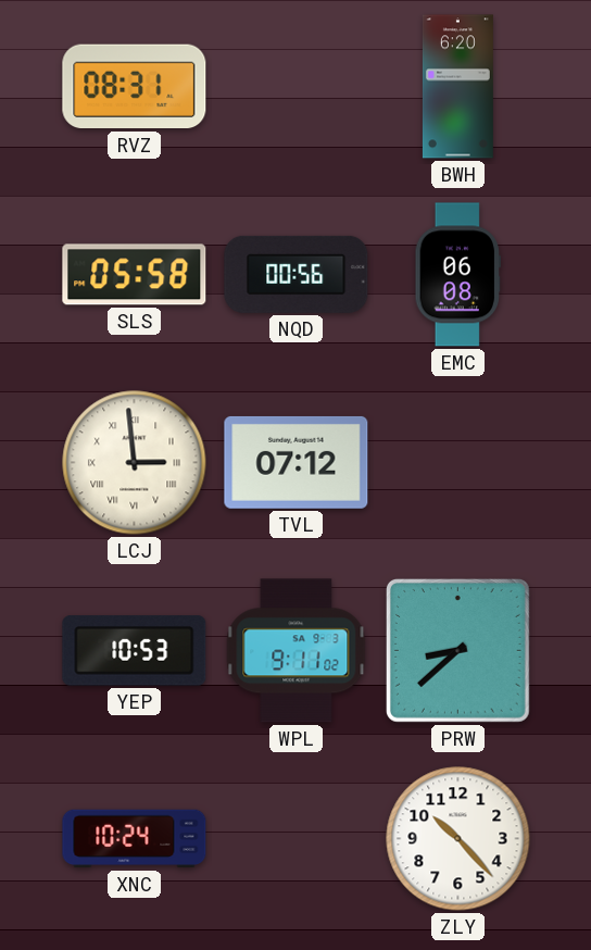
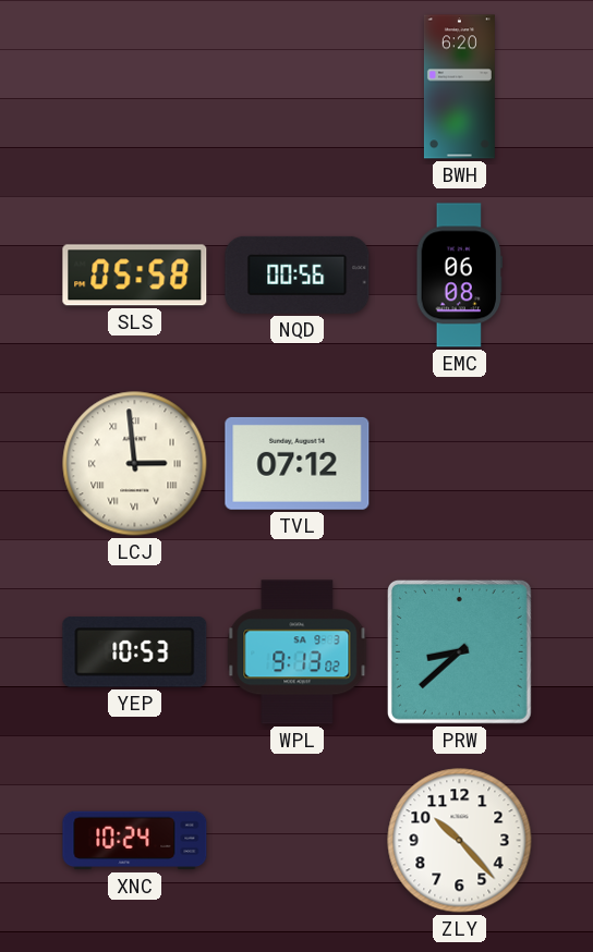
RVZ: 08:31 -> none (135, 87)
WPL: 9:11 -> 9:13 (298, 652)
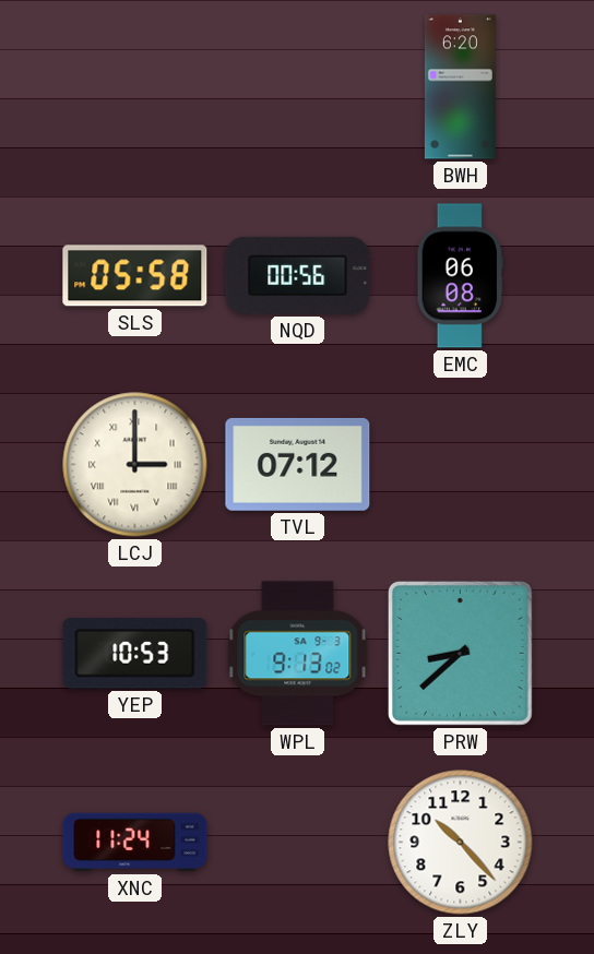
LCJ: 2:59 -> 3:00 (135, 465)
XNC: 10:24 -> 11:24 (135, 843)
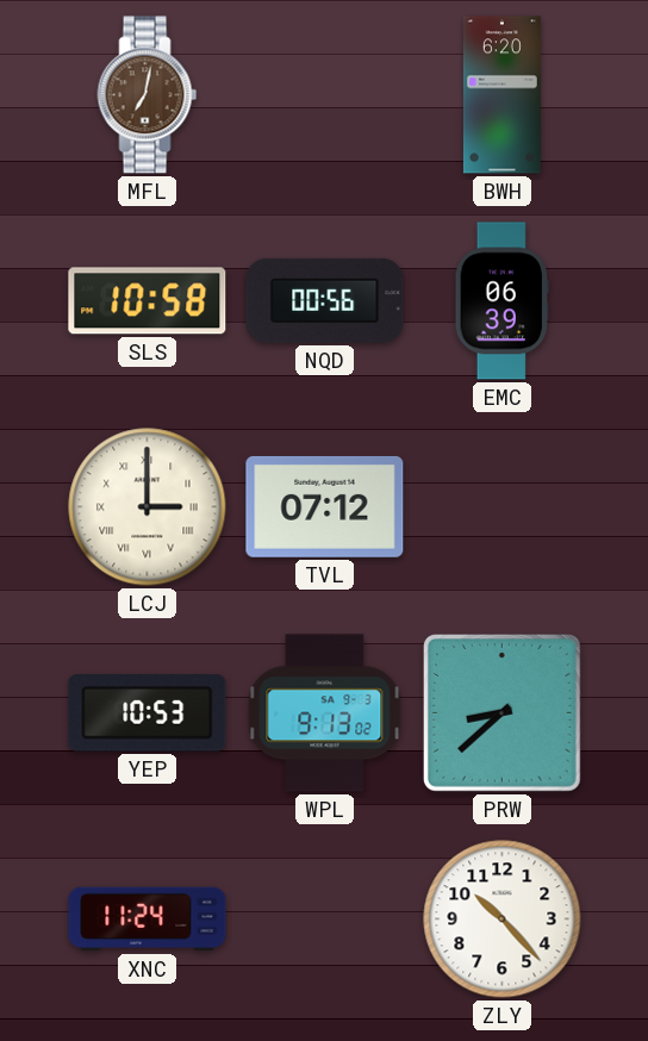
MFL: none -> 7:02 (148, 95)
SLS: 05:58 -> 10:58 (148, 301)
EMC: 06:08 -> 06:39 (503, 301)
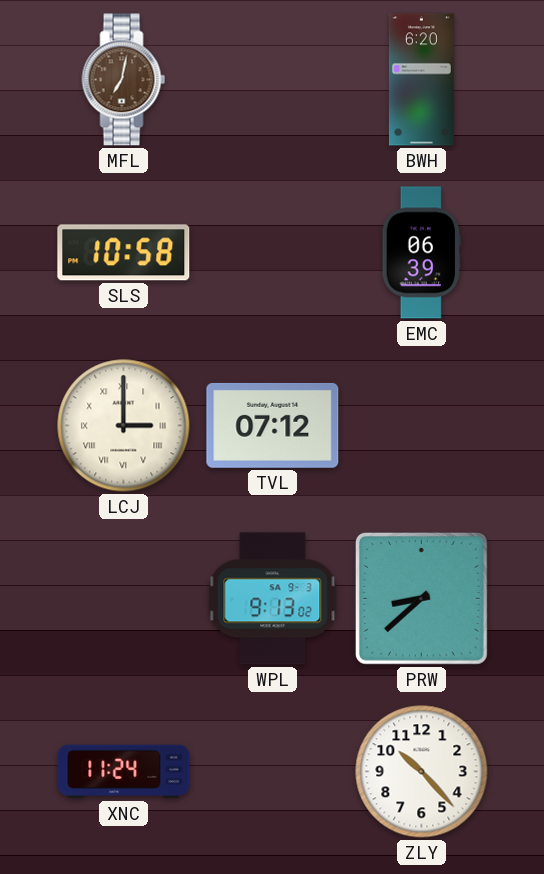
NQD: 00:56 -> none (325, 300)
YEP: 10:53 -> none (148, 713)
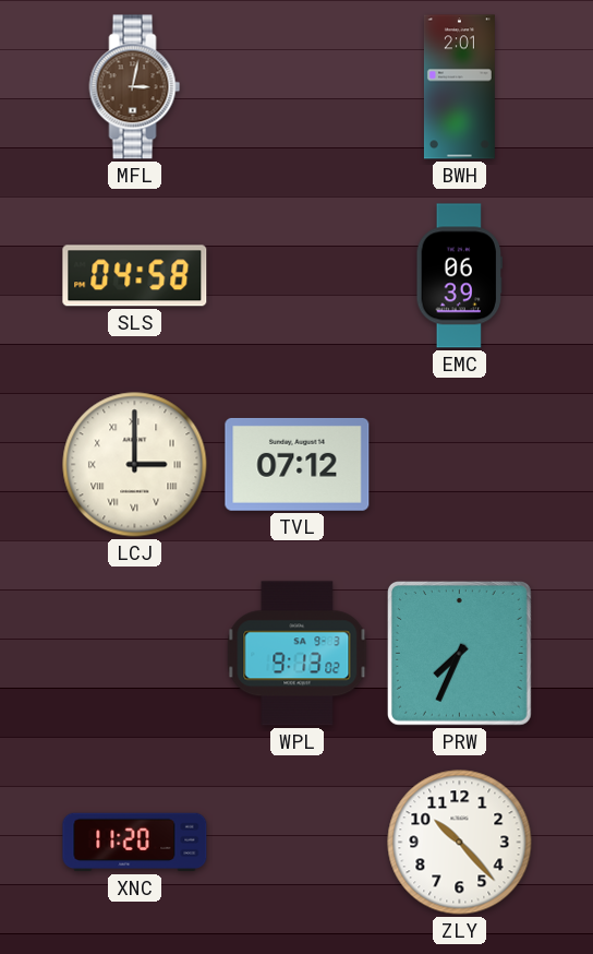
MFL: 7:02 -> 3:02 (135, 87)
BWH: 6:20 -> 2:01 (459, 87)
SLS: 10:58 -> 04:58 (135, 276)
PRW: 8:38 -> 7:34 (459, 653)
XNC: 11:24 -> 11:20 (135, 843)
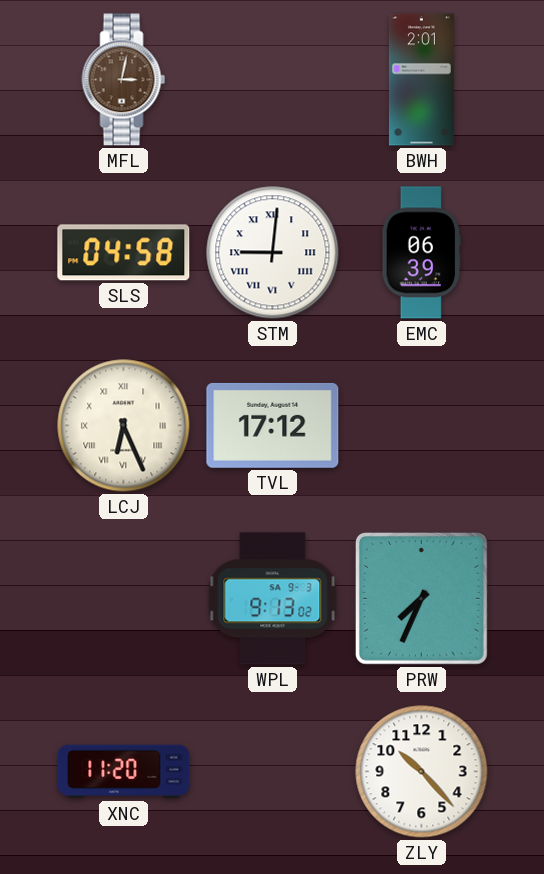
STM: none -> 9:01 (273, 253)
LCJ: 3:00 -> 6:26 (124, 426)
TVL: 07:12 -> 17:12 (273, 425)
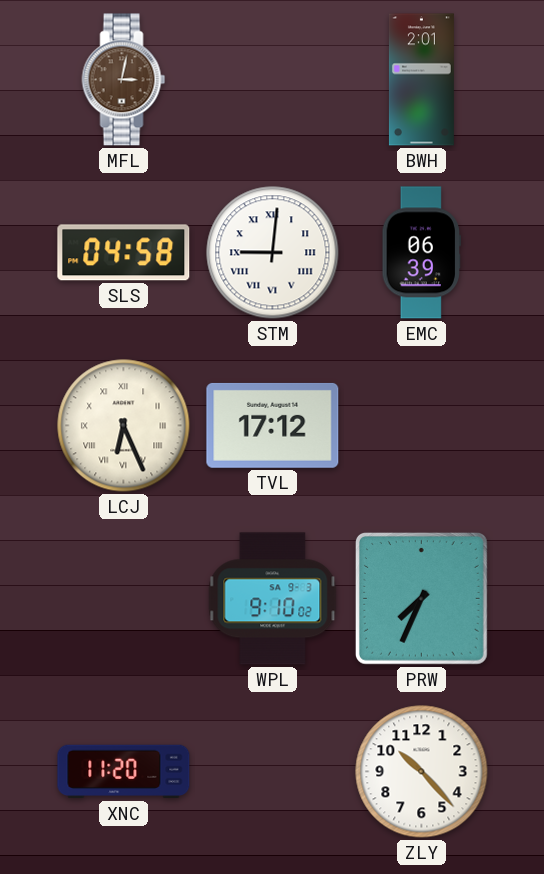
WPL: 9:13 -> 9:10 (273, 599)
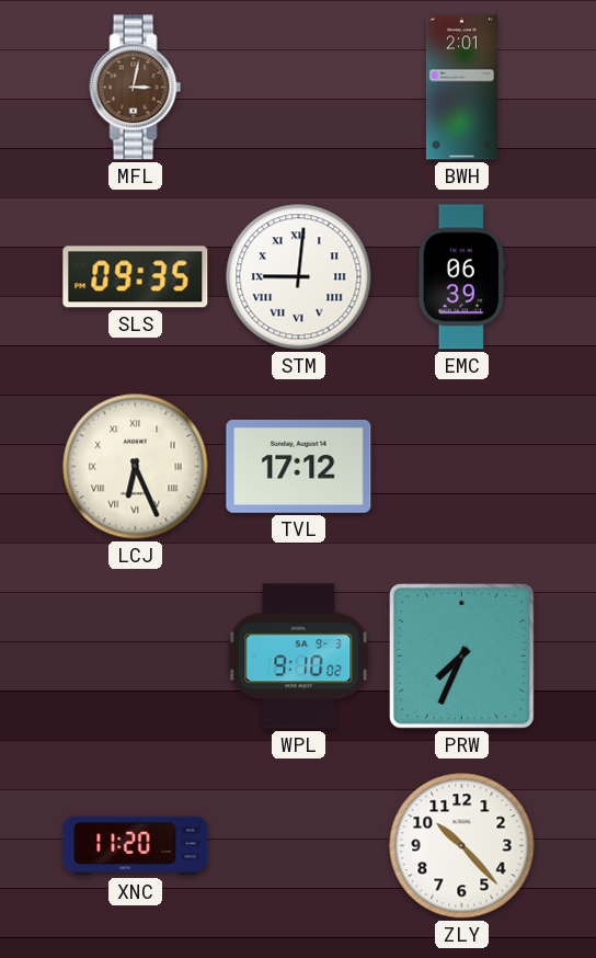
SLS: 04:58 -> 09:35 (136, 277)
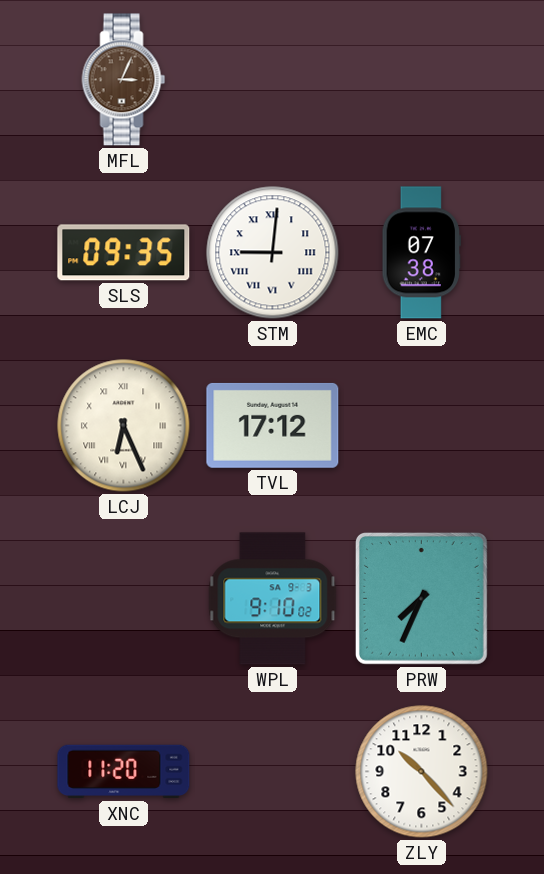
MFL: 3:02 -> 3:04 (124, 80)
BWH: 2:01 -> none (461, 88)
EMC: 06:39 -> 07:38 (422, 253)
